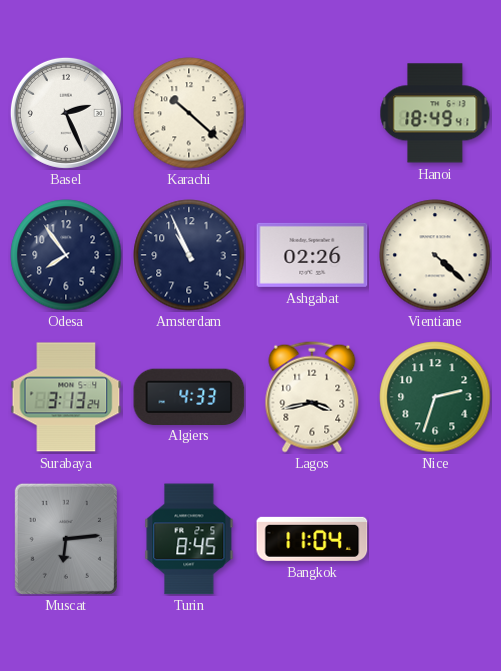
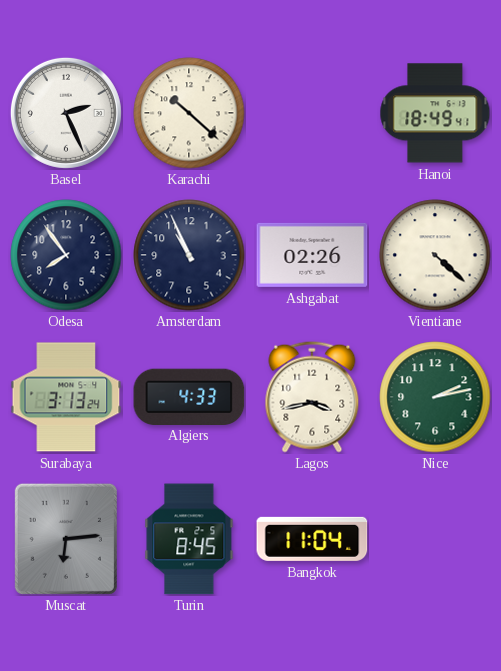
Nice: 2:33 -> 2:13 (435, 397)
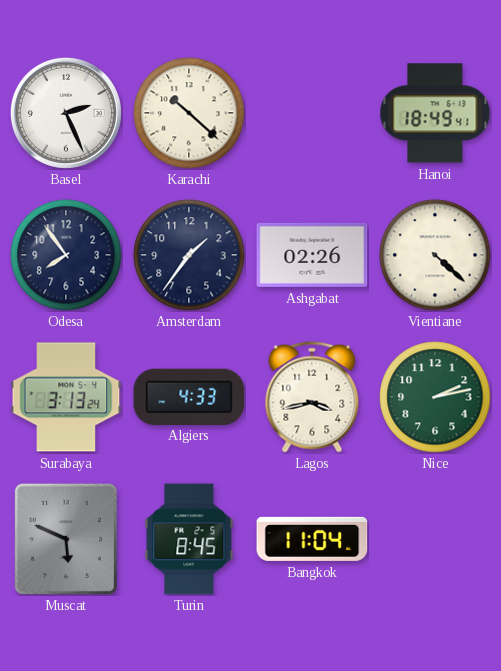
Amsterdam: 10:56 -> 1:36 (189, 255)
Muscat: 6:14 -> 5:49 (66, 539)
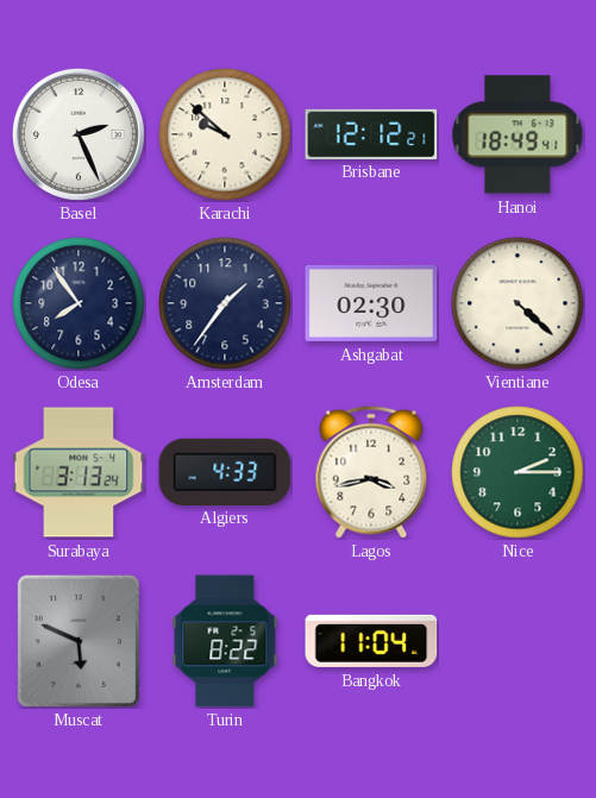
Karachi: 10:22 -> 9:52 (225, 134)
Brisbane: none -> 12:12 (371, 133)
Ashgabat: 02:26 -> 02:30 (371, 303)
Nice: 2:13 -> 2:15 (517, 472)
Turin: 8:45 -> 8:22 (225, 641)
